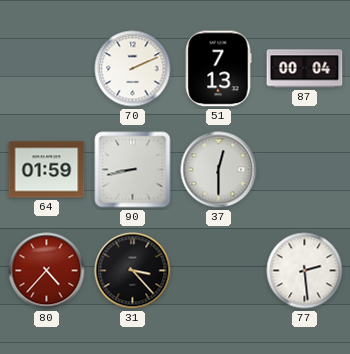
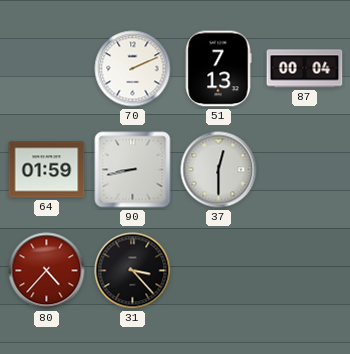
77: 2:29 -> none (305, 271)
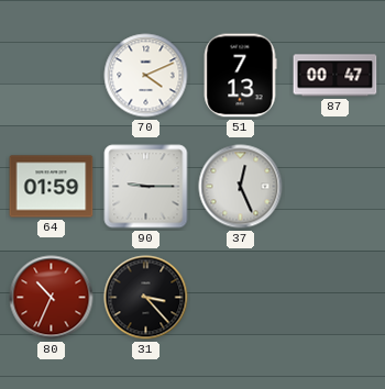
70: 2:11 -> 4:11 (146, 76)
87: 00:04 -> 00:47 (335, 76)
90: 8:43 -> 9:15 (146, 187)
37: 12:30 -> 12:26 (241, 187)
80: 4:37 -> 10:34 (52, 298)
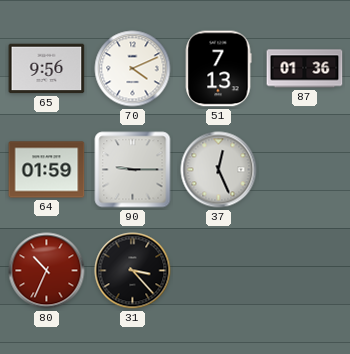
65: none -> 9:56 (47, 69)
87: 00:47 -> 01:36 (305, 69)
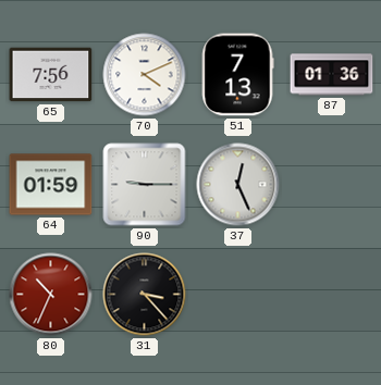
65: 9:56 -> 7:56 (51, 75)
